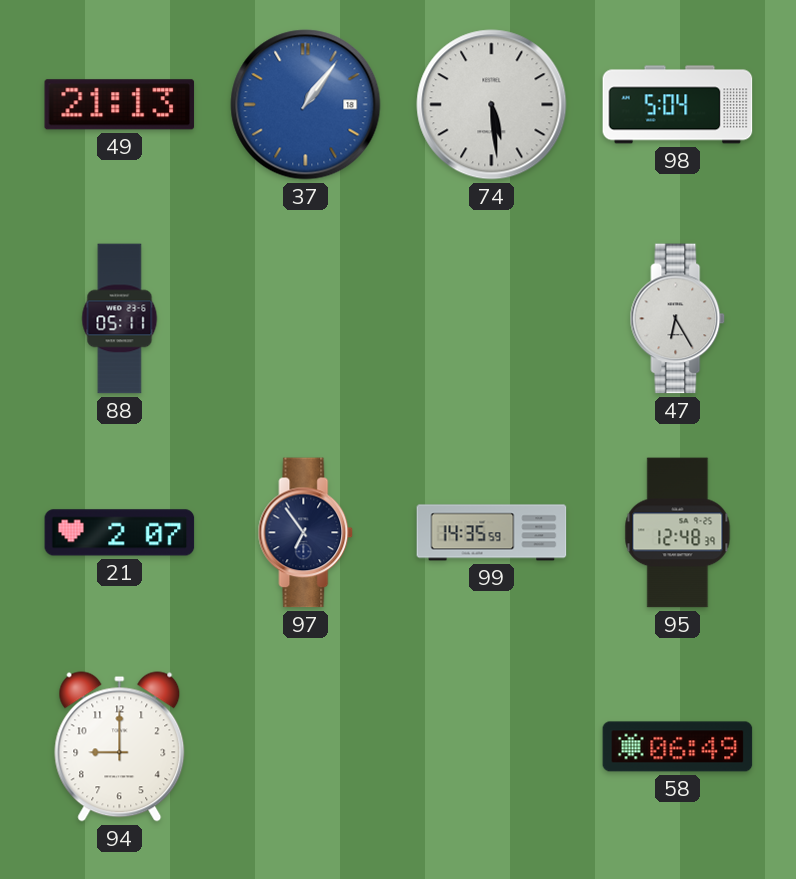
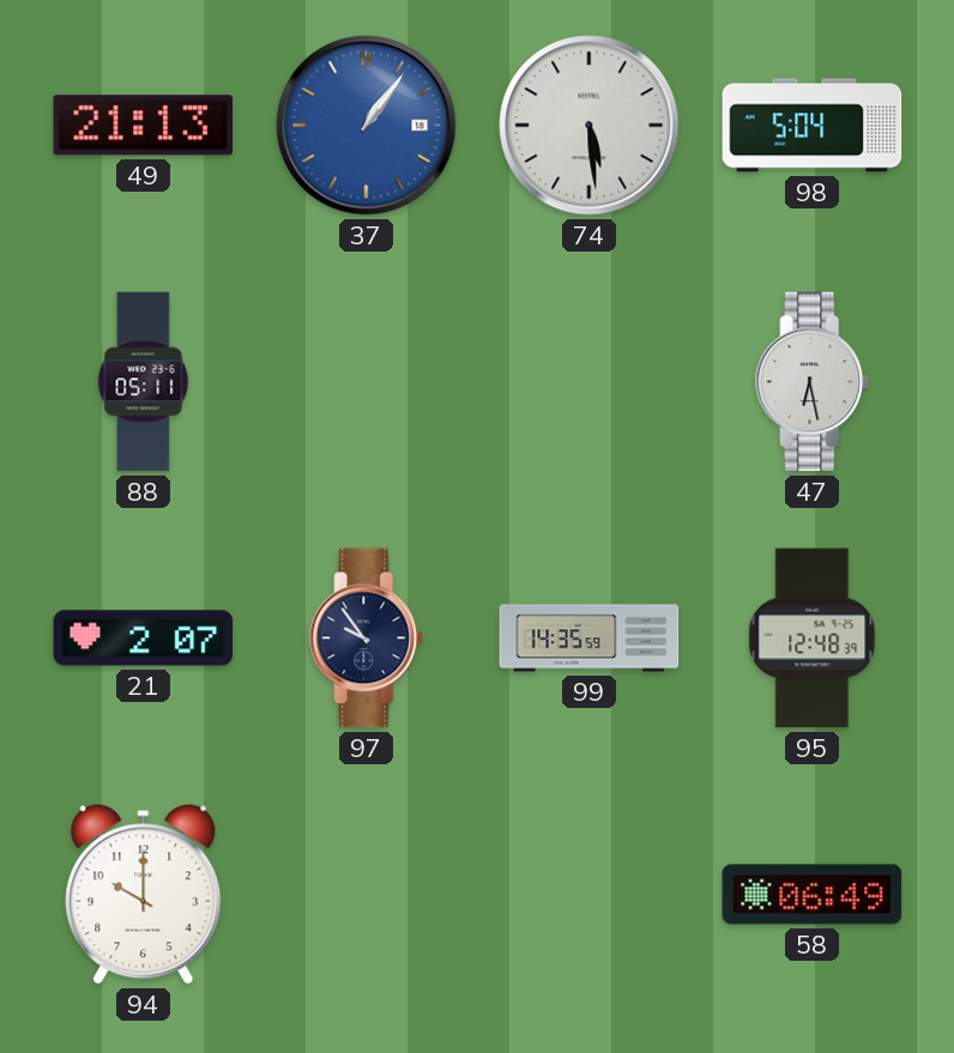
47: 6:25 -> 6:28 (813, 382)
97: 6:54 -> 9:54 (367, 639)
94: 9:00 -> 10:00 (144, 895)
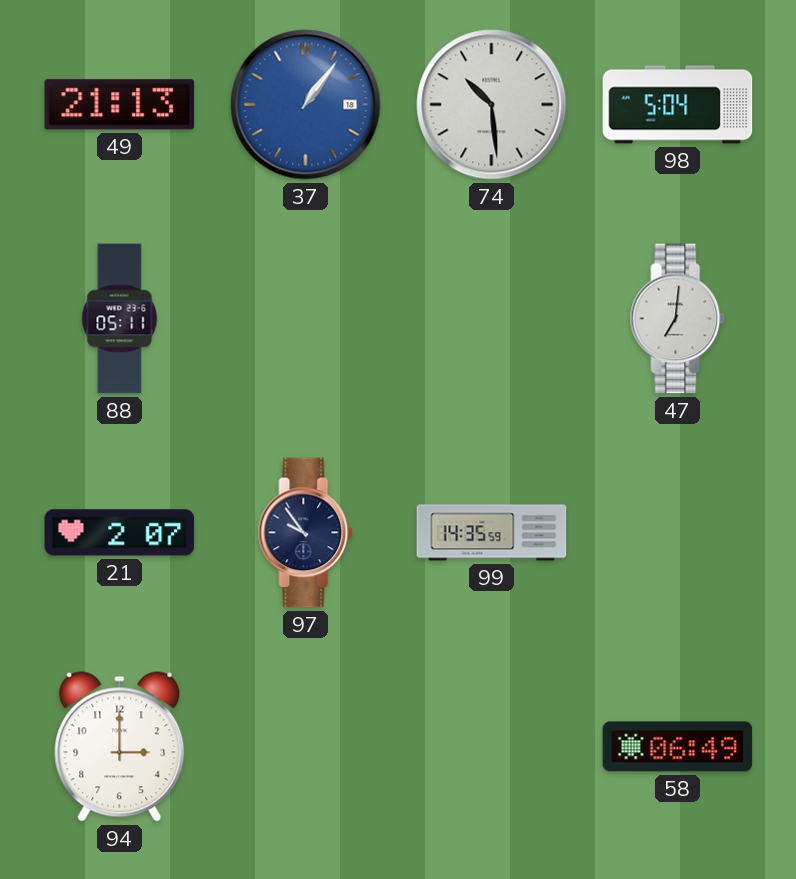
74: 5:29 -> 10:29 (492, 105)
47: 6:28 -> 7:01 (678, 319)
95: 12:48 -> none (813, 639)
94: 10:00 -> 3:00 (120, 747)
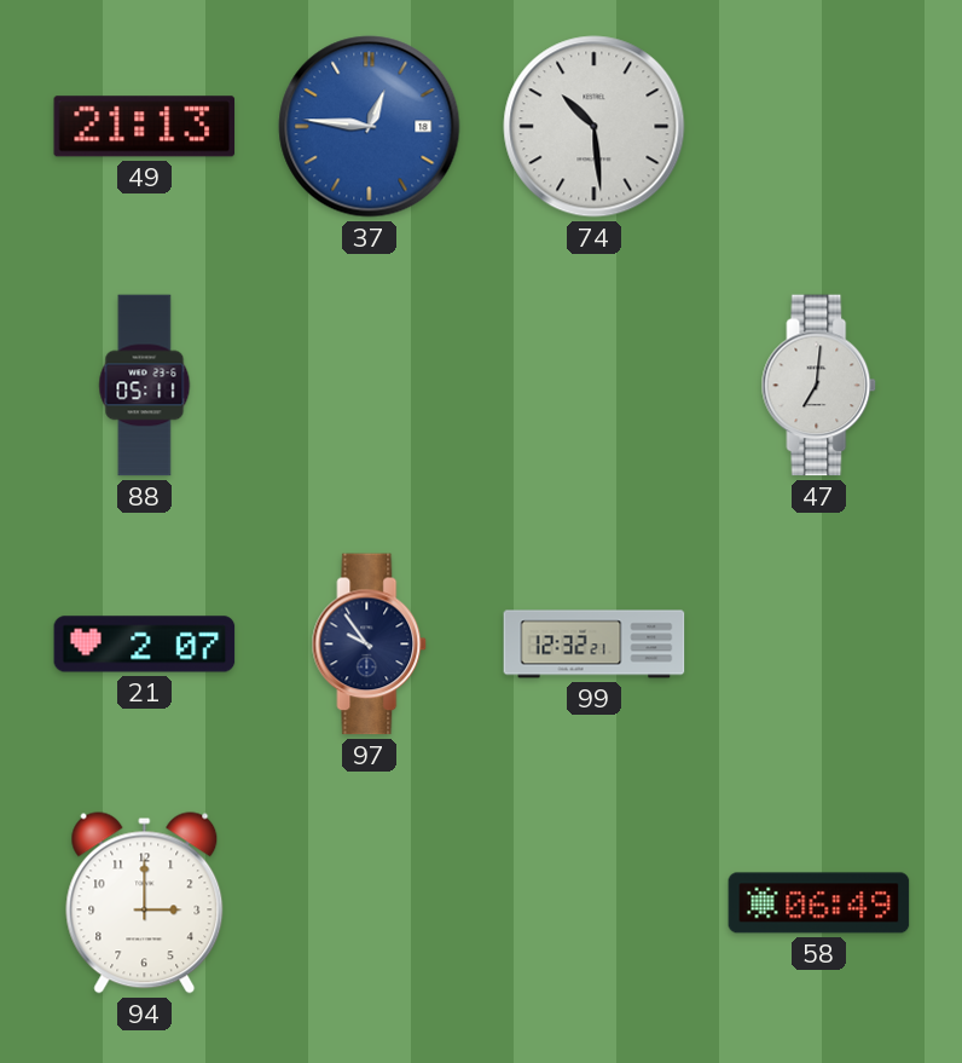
37: 1:06 -> 12:46 (370, 127)
98: 5:04 -> none (678, 105)
99: 14:35 -> 12:32 (595, 645)
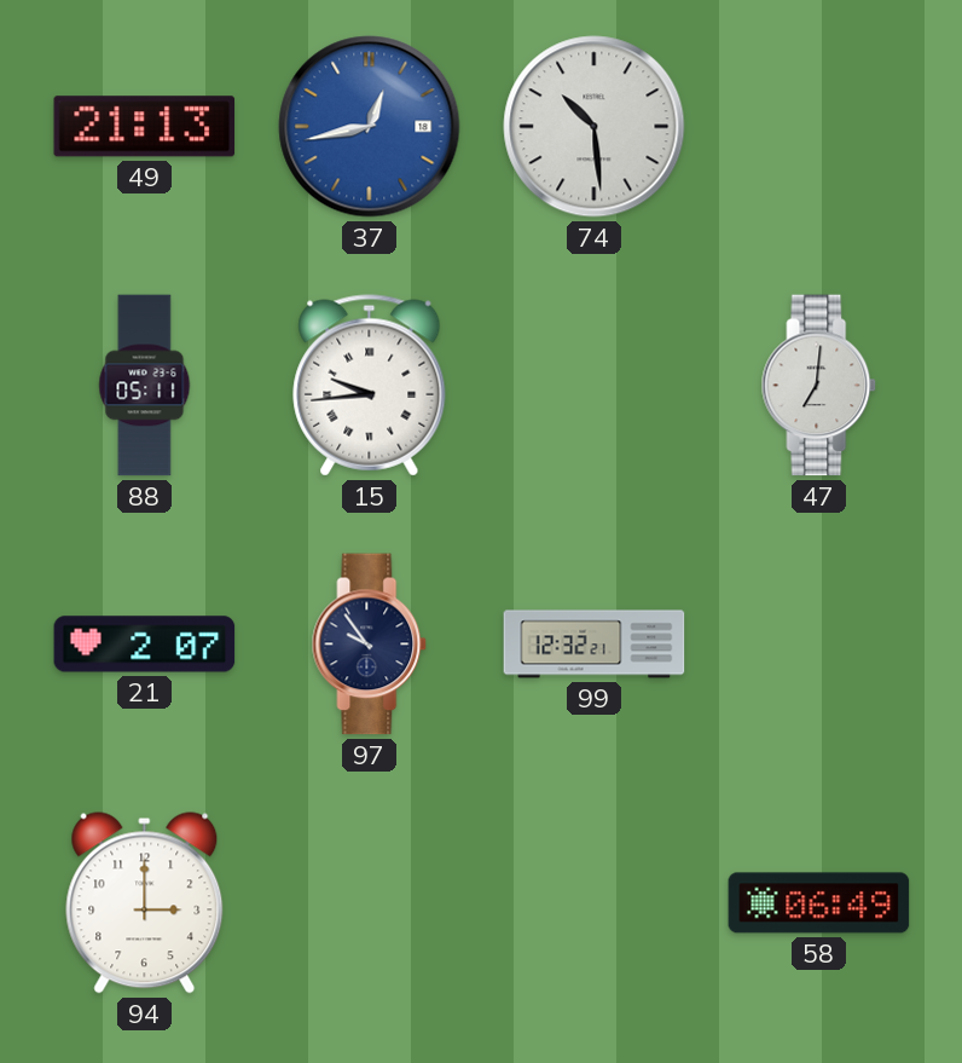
37: 12:46 -> 12:43 (370, 127)
15: none -> 9:44 (370, 386)
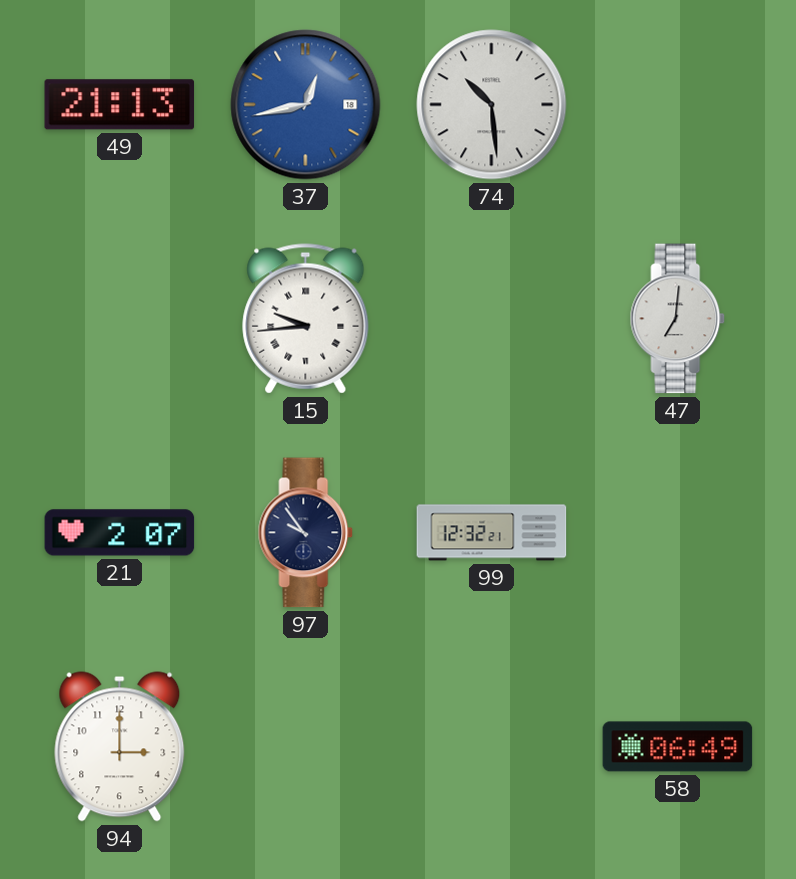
88: 05:11 -> none (145, 386)
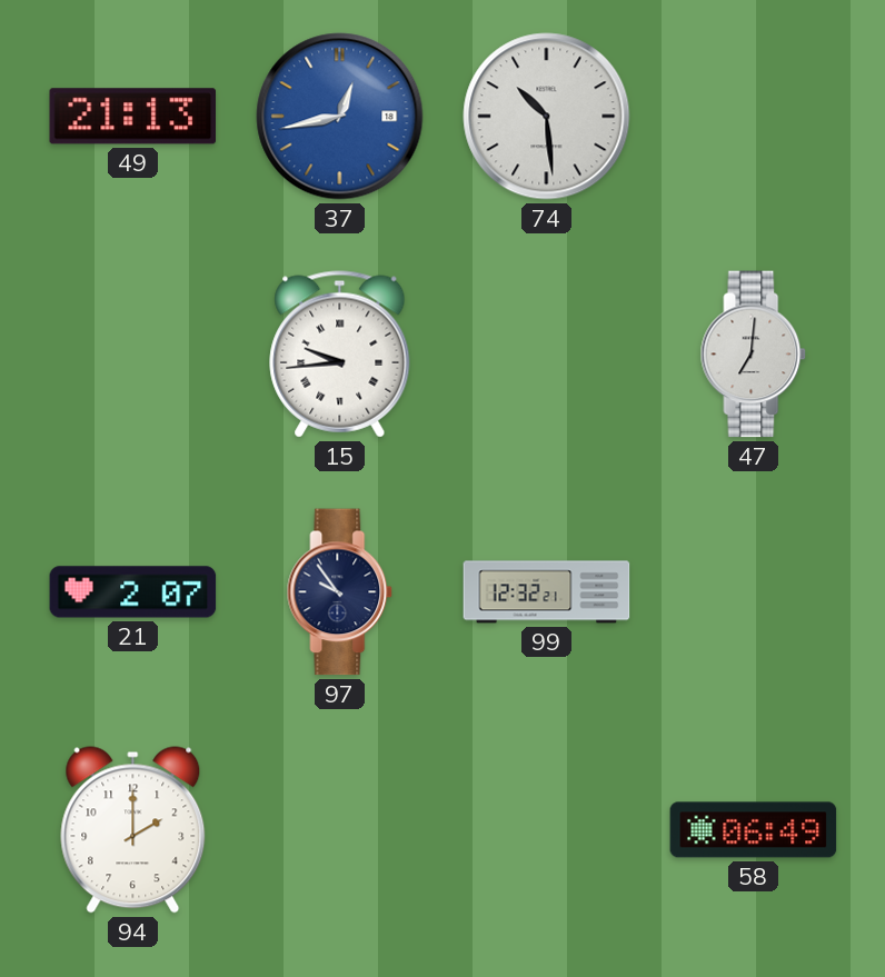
94: 3:00 -> 2:00 (133, 830)
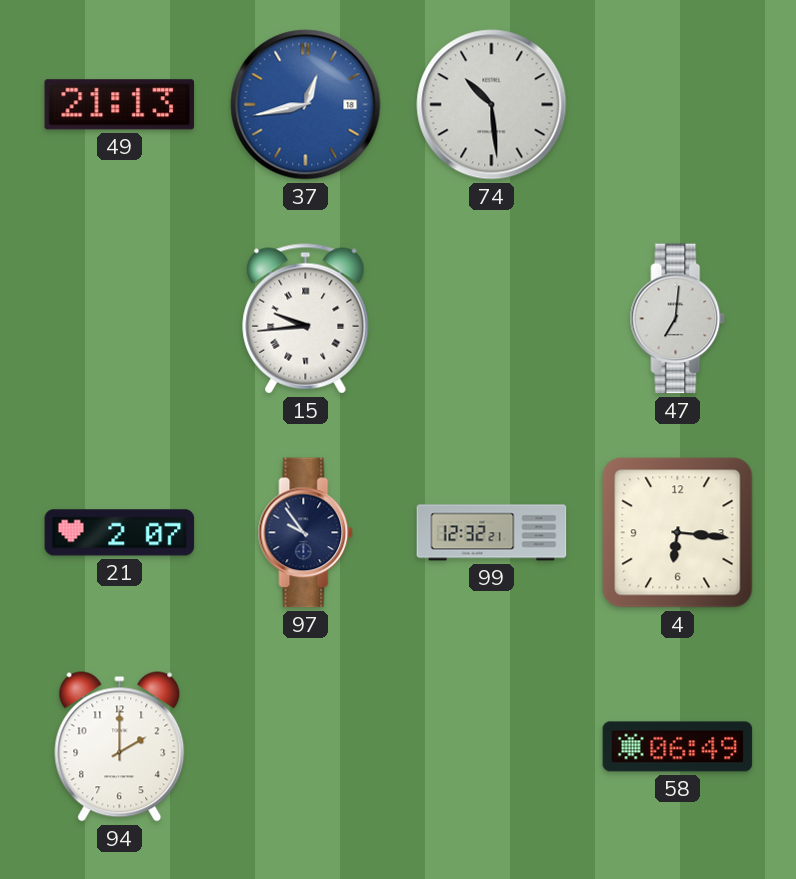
4: none -> 6:16 (678, 533)
